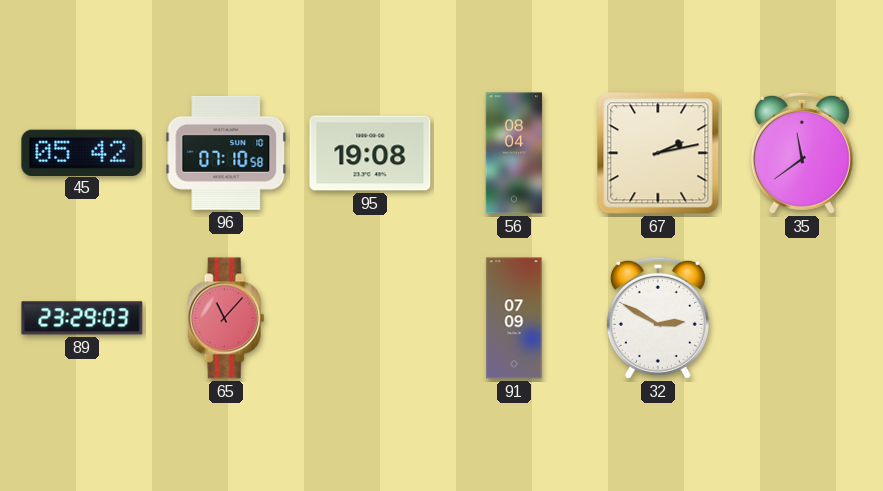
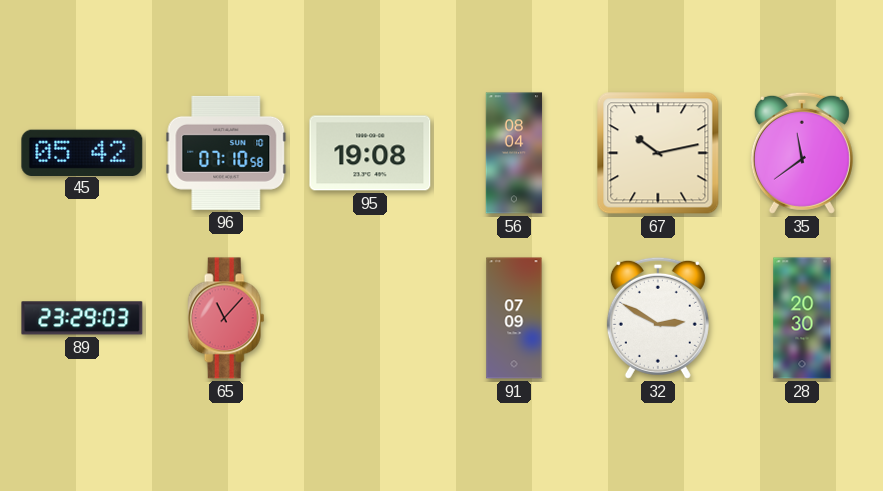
67: 2:13 -> 10:13 (658, 153)
28: none -> 20:30 (802, 318)
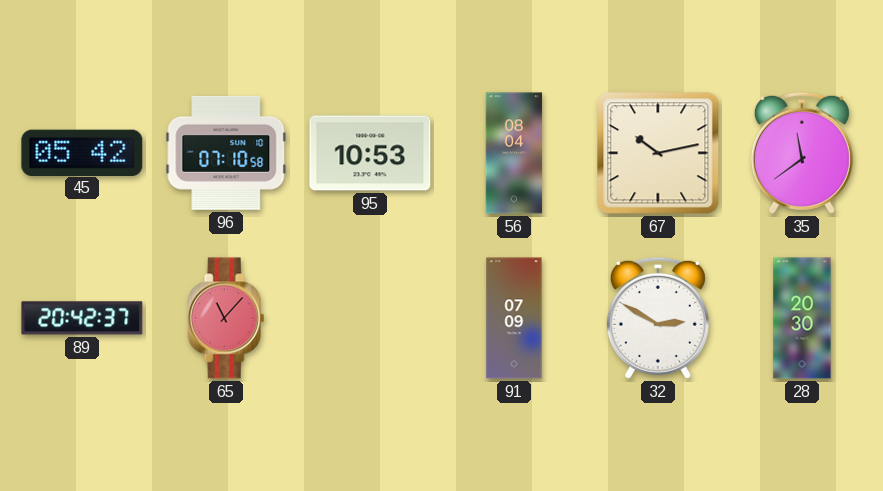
95: 19:08 -> 10:53 (370, 153)
89: 23:29 -> 20:42 (82, 318)
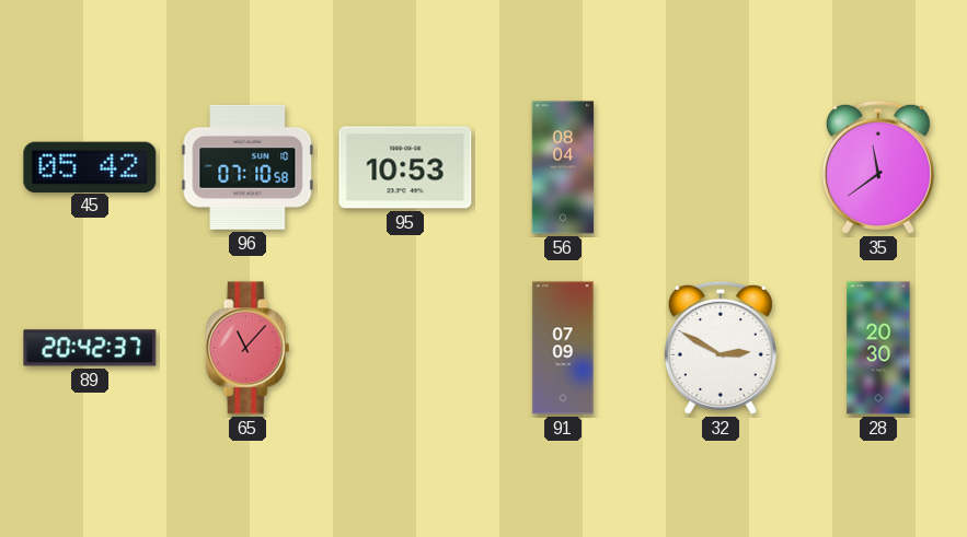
67: 10:13 -> none (658, 153)
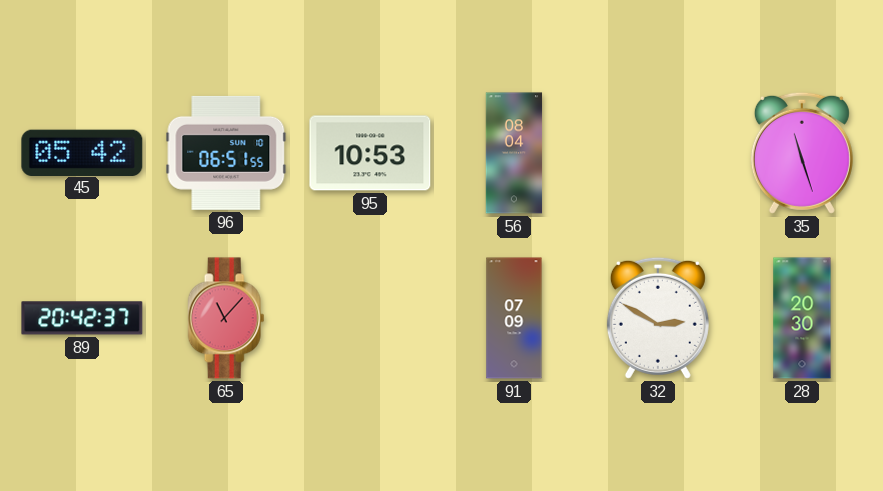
96: 07:10 -> 06:51 (226, 153)
35: 11:39 -> 11:27 (802, 153)
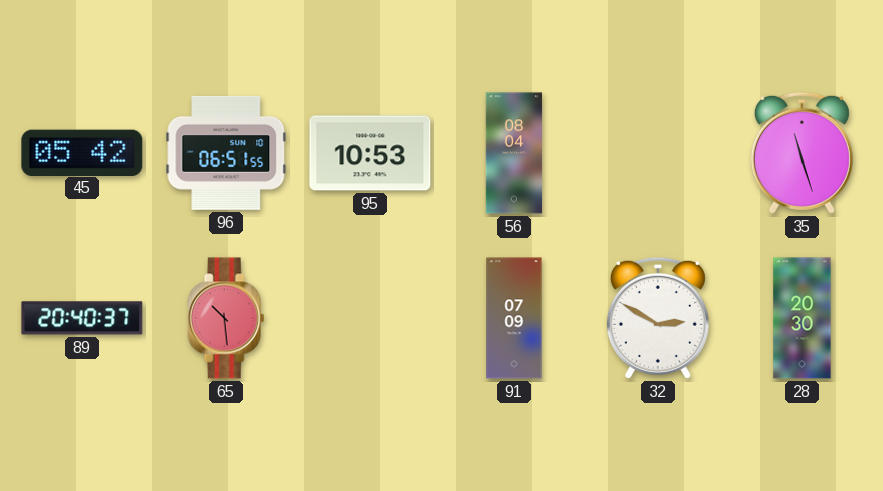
89: 20:42 -> 20:40 (82, 318)
65: 11:07 -> 10:29 (226, 318)
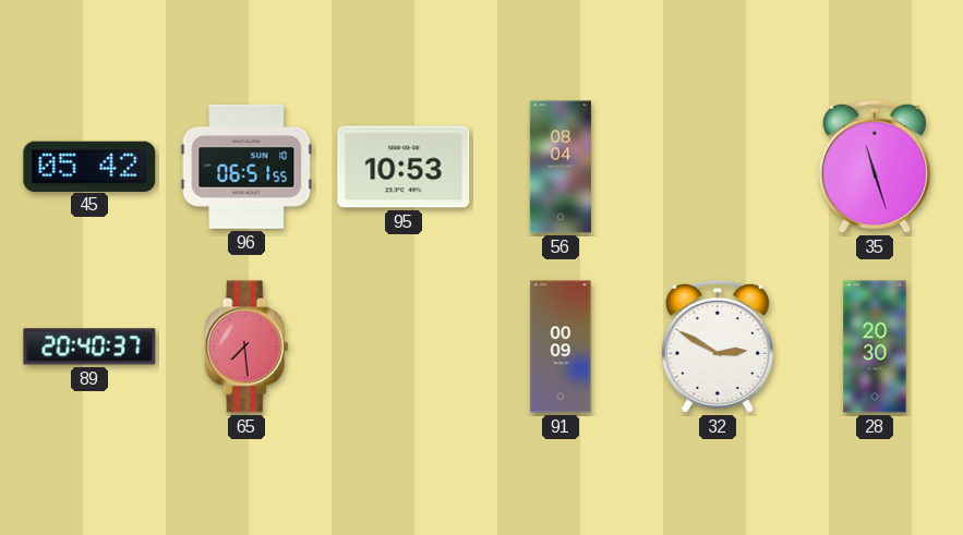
65: 10:29 -> 7:29 (246, 346)
91: 07:09 -> 00:09 (561, 346)
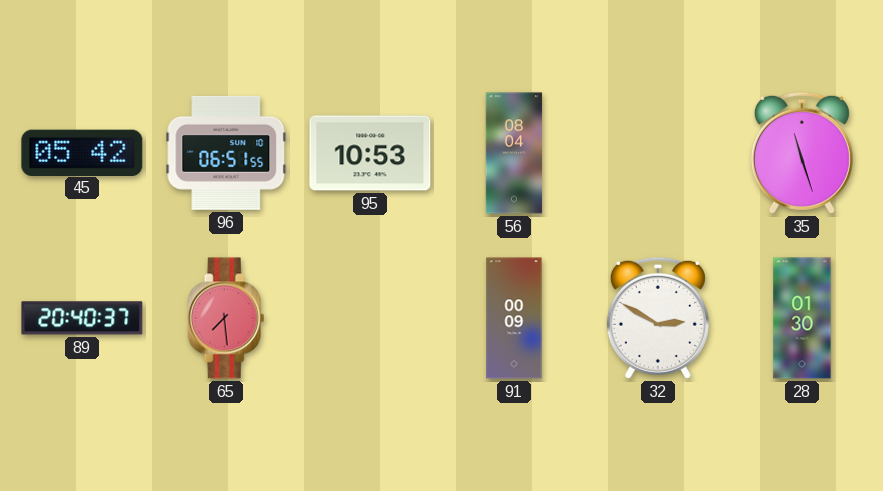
28: 20:30 -> 01:30 (802, 318)
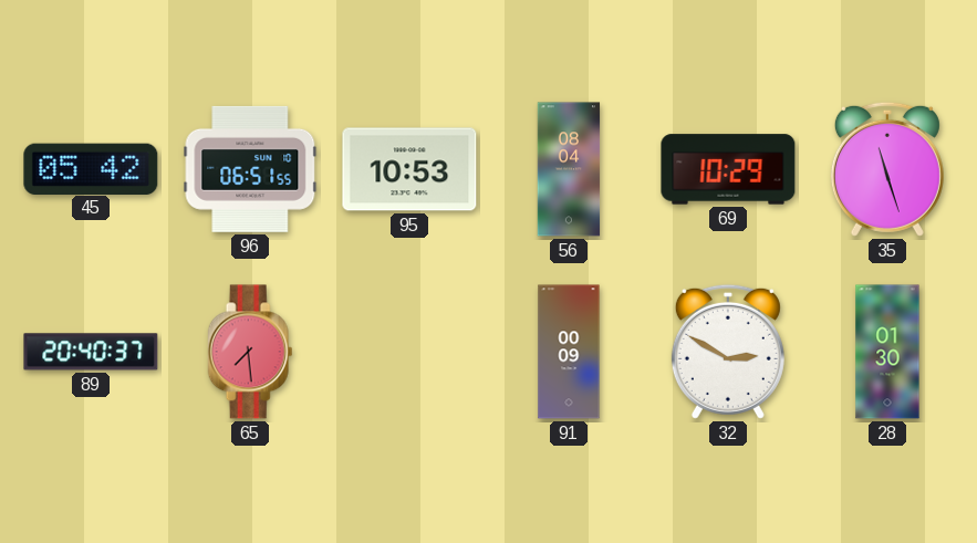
69: none -> 10:29 (728, 169)
